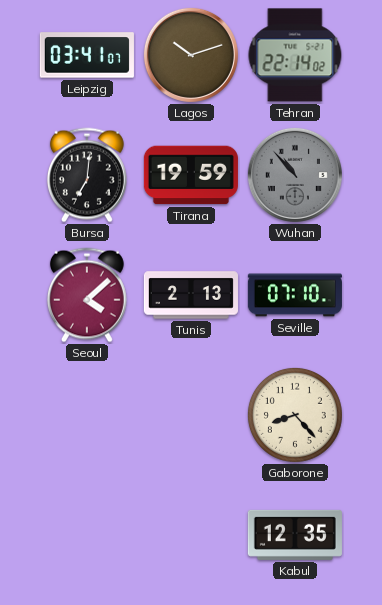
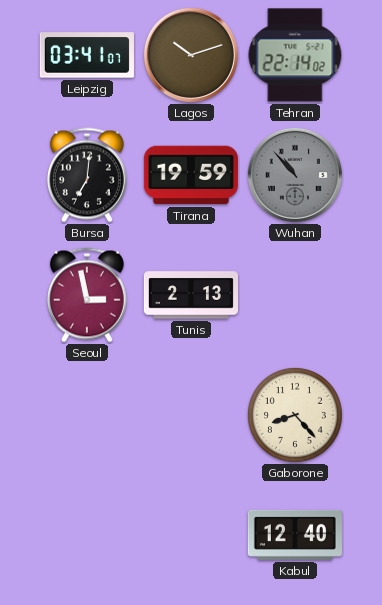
Seoul: 4:08 -> 2:58 (87, 295)
Seville: 07:10 -> none (295, 295)
Kabul: 12:35 -> 12:40 (295, 535)
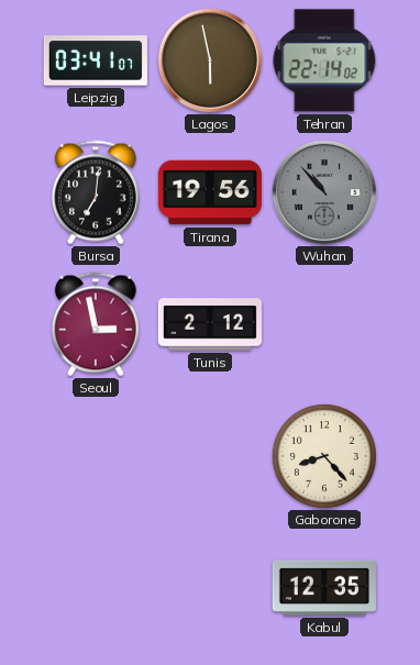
Lagos: 10:12 -> 5:58 (210, 60)
Tirana: 19:59 -> 19:56 (210, 192)
Tunis: 2:13 -> 2:12 (210, 324)
Kabul: 12:40 -> 12:35 (324, 588)
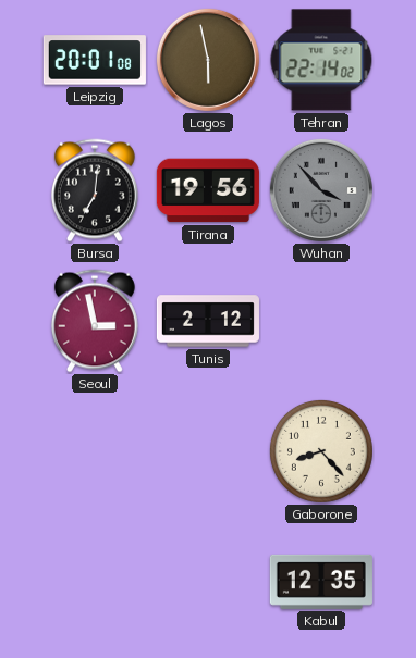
Leipzig: 03:41 -> 20:01 (95, 60)
Wuhan: 10:53 -> 3:53 (321, 190)
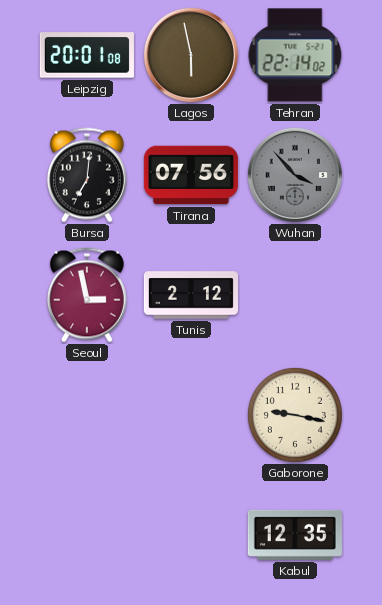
Tirana: 19:56 -> 07:56 (191, 175)
Gaborone: 8:23 -> 9:17 (295, 415)
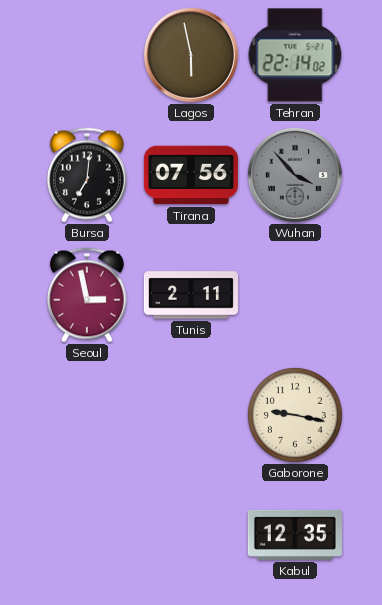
Leipzig: 20:01 -> none (87, 55)
Tunis: 2:12 -> 2:11 (191, 295)
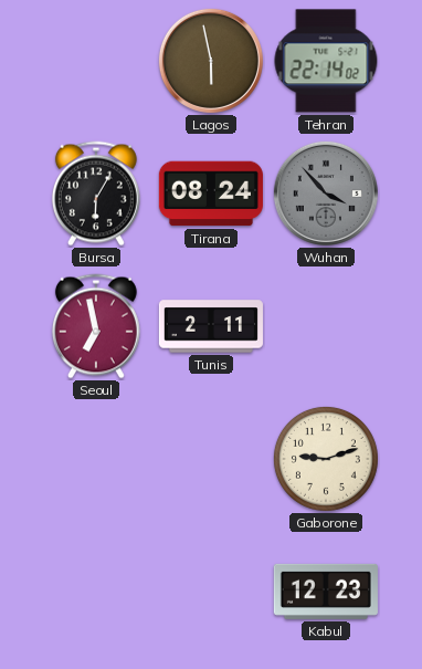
Bursa: 7:01 -> 6:05 (96, 194)
Tirana: 07:56 -> 08:24 (211, 194)
Seoul: 2:58 -> 6:58 (96, 326)
Gaborone: 9:17 -> 9:12 (326, 459)
Kabul: 12:35 -> 12:23 (326, 592)
